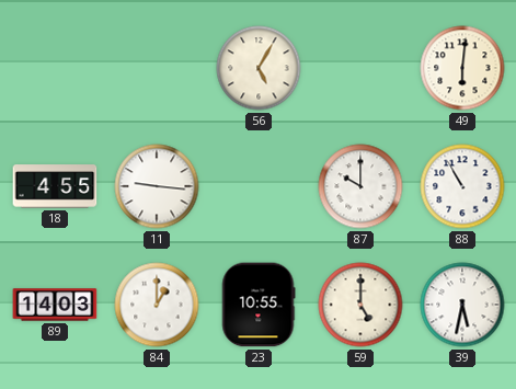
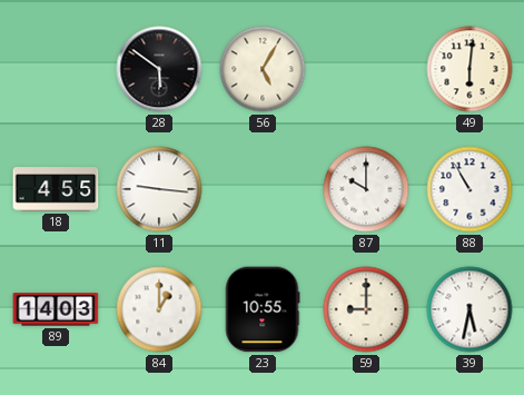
28: none -> 5:51 (159, 69)
59: 5:00 -> 9:00 (366, 309)
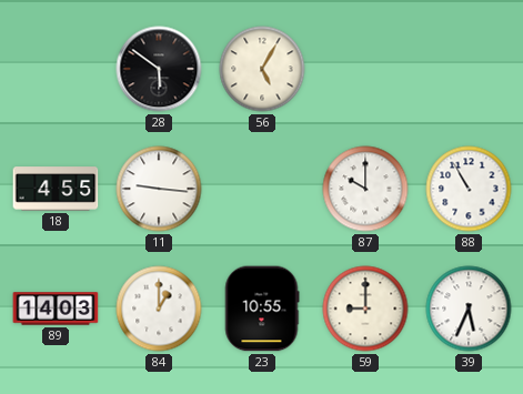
49: 6:01 -> none (469, 69)
39: 5:32 -> 5:34 (469, 309)
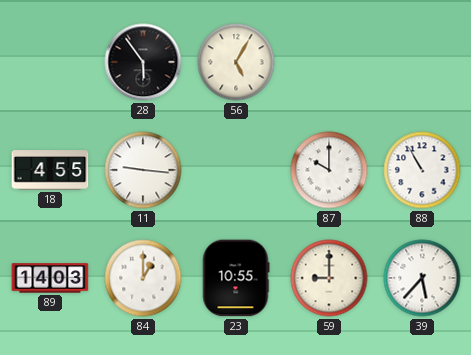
28: 5:51 -> 5:54 (143, 62)
39: 5:34 -> 5:37 (422, 278)
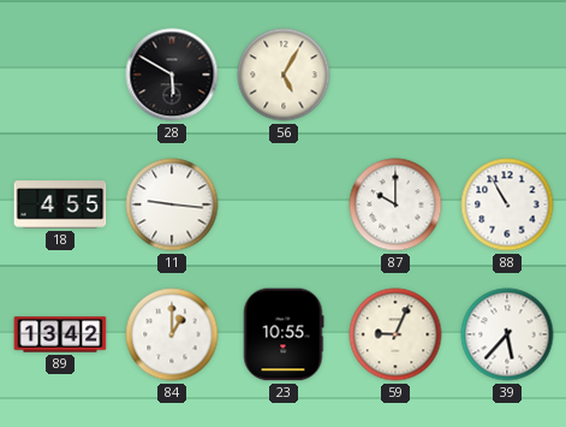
28: 5:54 -> 5:50 (172, 75)
89: 14:03 -> 13:42 (60, 334)
59: 9:00 -> 9:04 (395, 334)
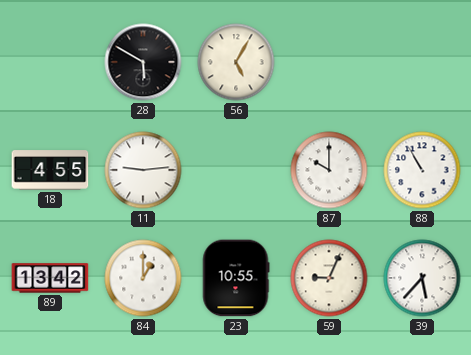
11: 9:16 -> 9:14 (143, 170)
